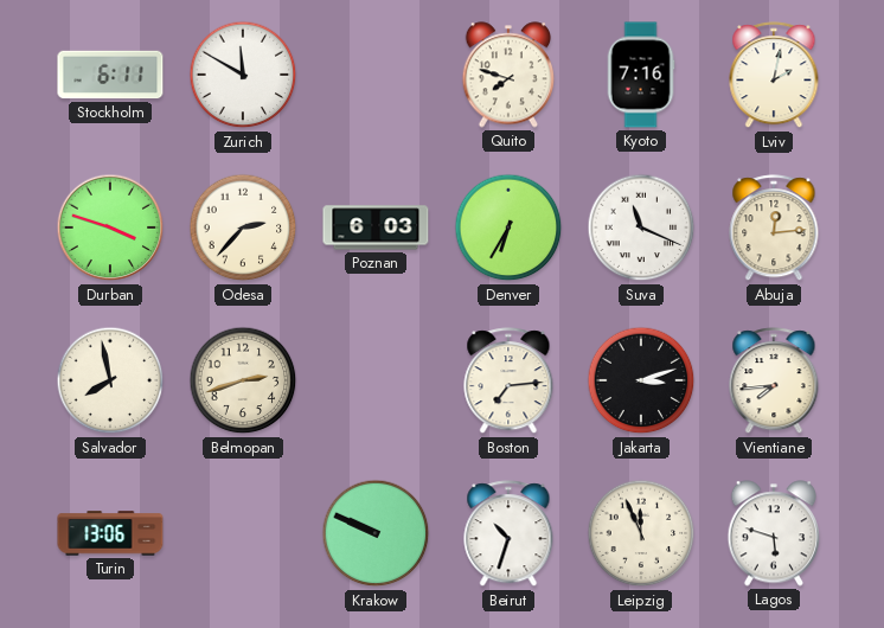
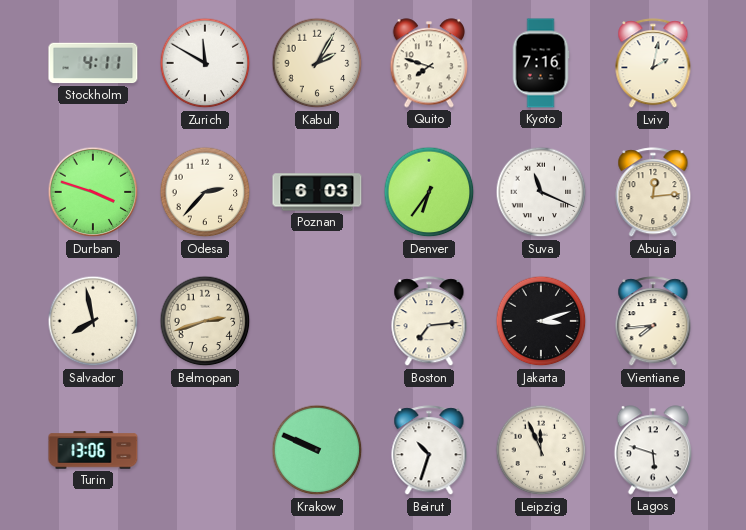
Stockholm: 6:11 -> 4:11 (93, 63)
Kabul: none -> 2:05 (317, 63)
Denver: 6:35 -> 6:36 (429, 192)
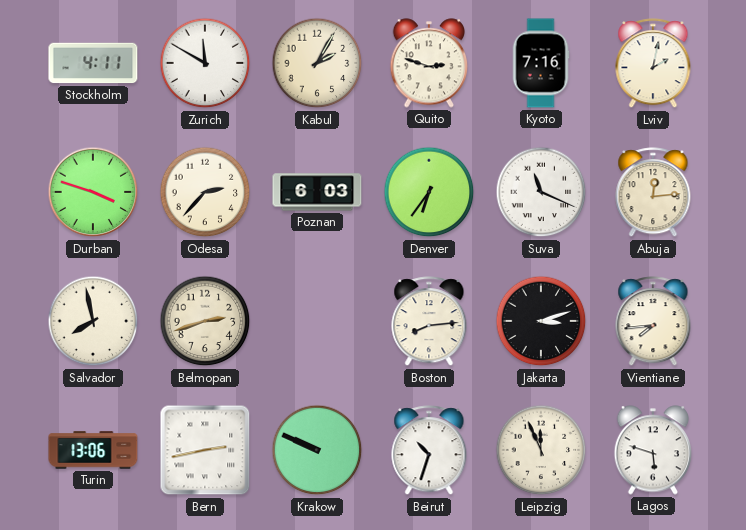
Quito: 7:48 -> 2:48 (429, 63)
Boston: 7:14 -> 8:14 (429, 322)
Bern: none -> 2:43 (205, 450)
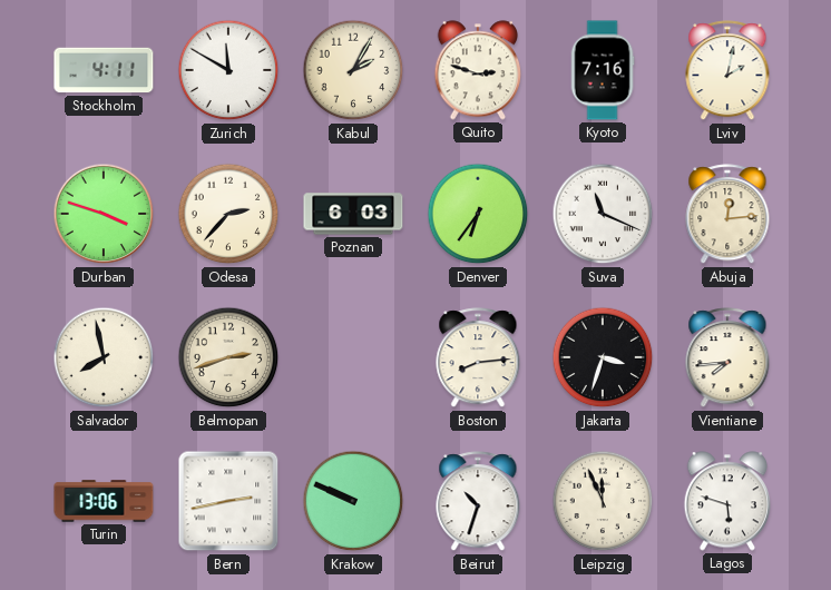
Jakarta: 3:12 -> 3:33 (603, 357)
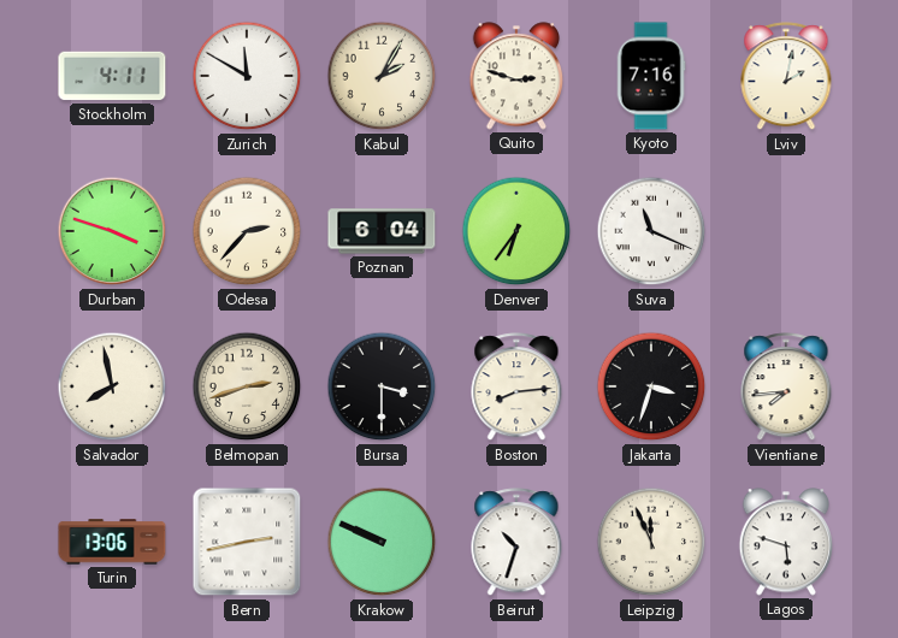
Poznan: 6:03 -> 6:04 (382, 231)
Abuja: 12:14 -> none (727, 215)
Bursa: none -> 3:30 (382, 386)
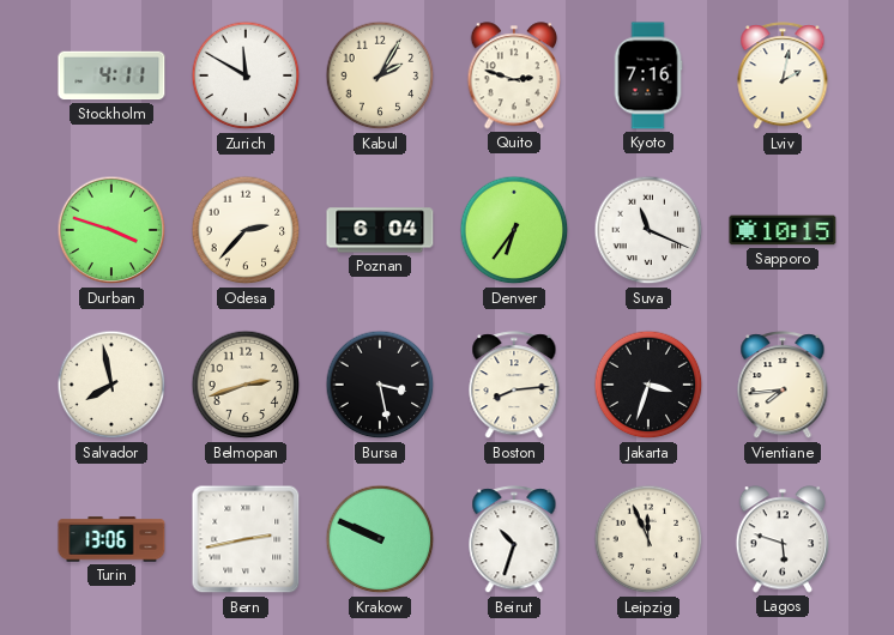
Sapporo: none -> 10:15 (783, 230)
Bursa: 3:30 -> 3:28 (380, 385)
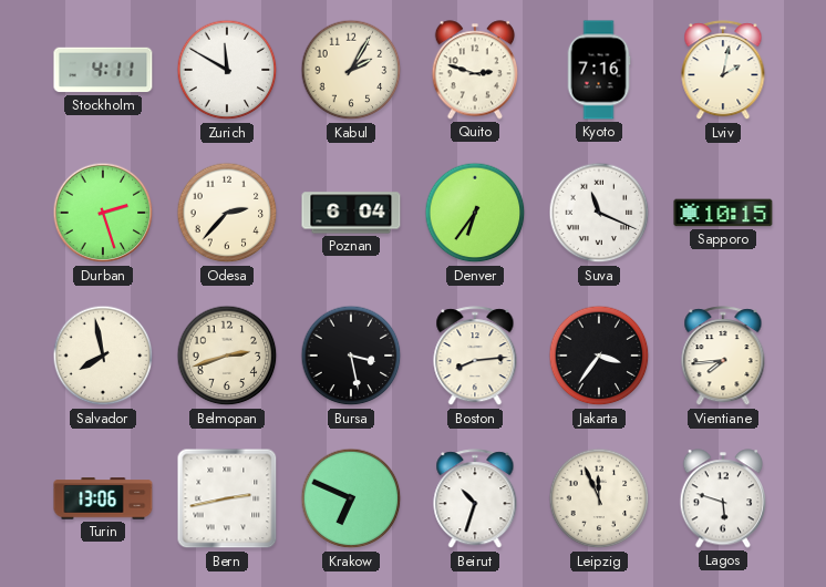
Durban: 3:48 -> 2:27 (103, 213)
Jakarta: 3:33 -> 3:36 (599, 356)
Krakow: 9:49 -> 6:49 (351, 498)
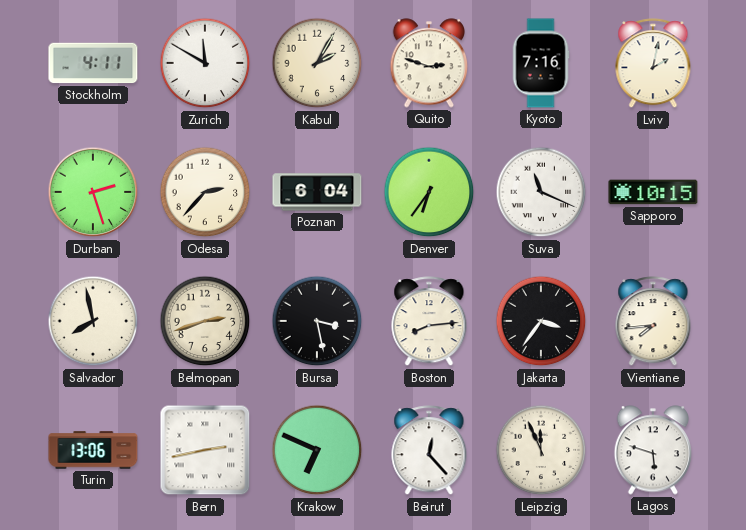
Beirut: 10:33 -> 12:23 (429, 451)
